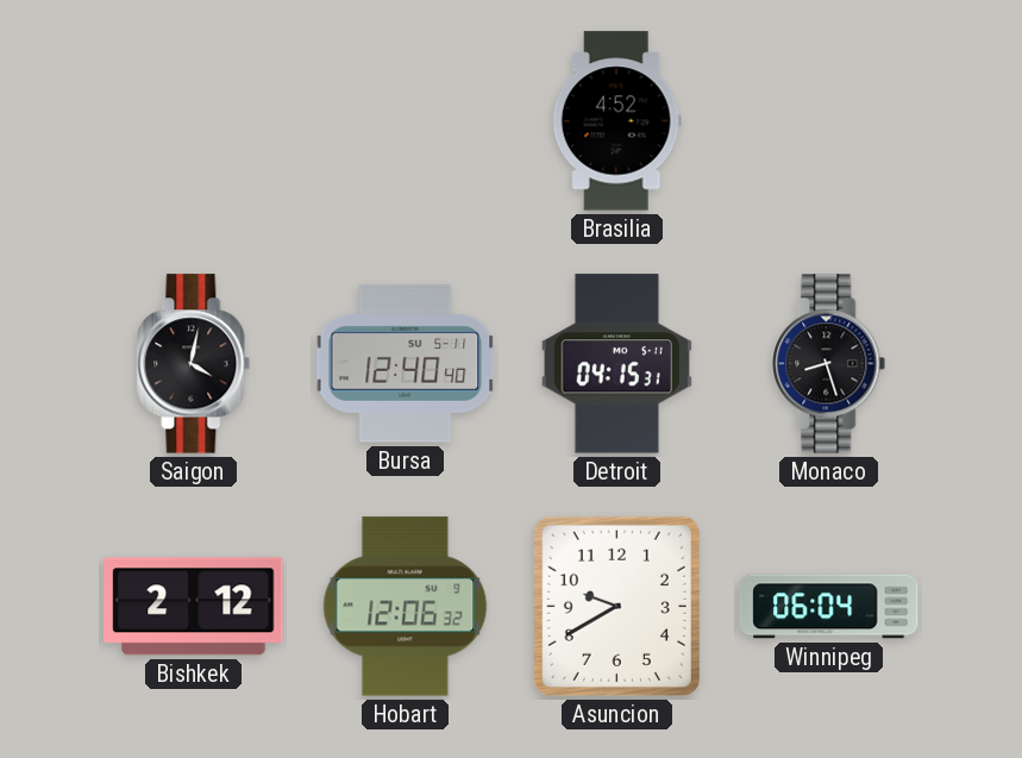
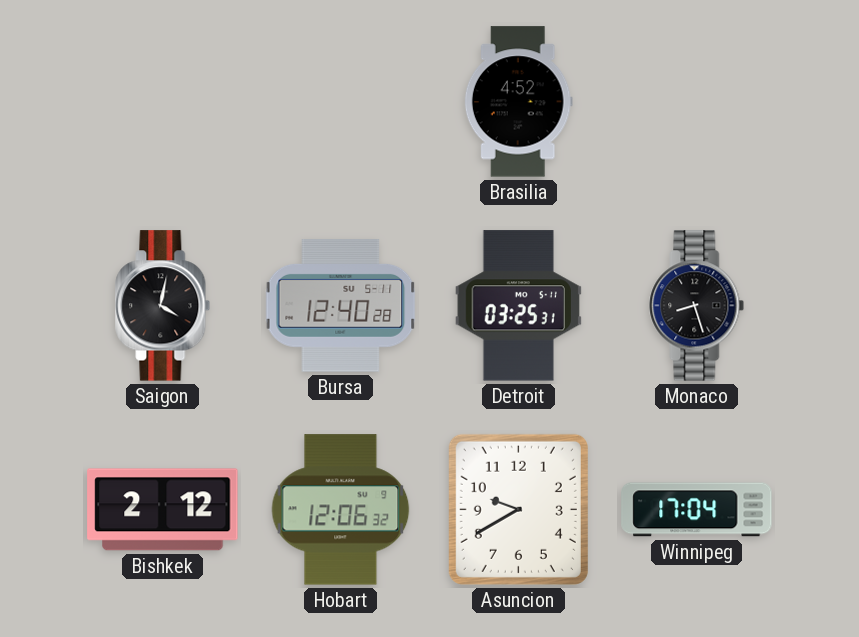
Bursa: 12:40:40 -> 12:40:28 (341, 306)
Detroit: 04:15 -> 03:25 (518, 306)
Winnipeg: 06:04 -> 17:04 (697, 510)
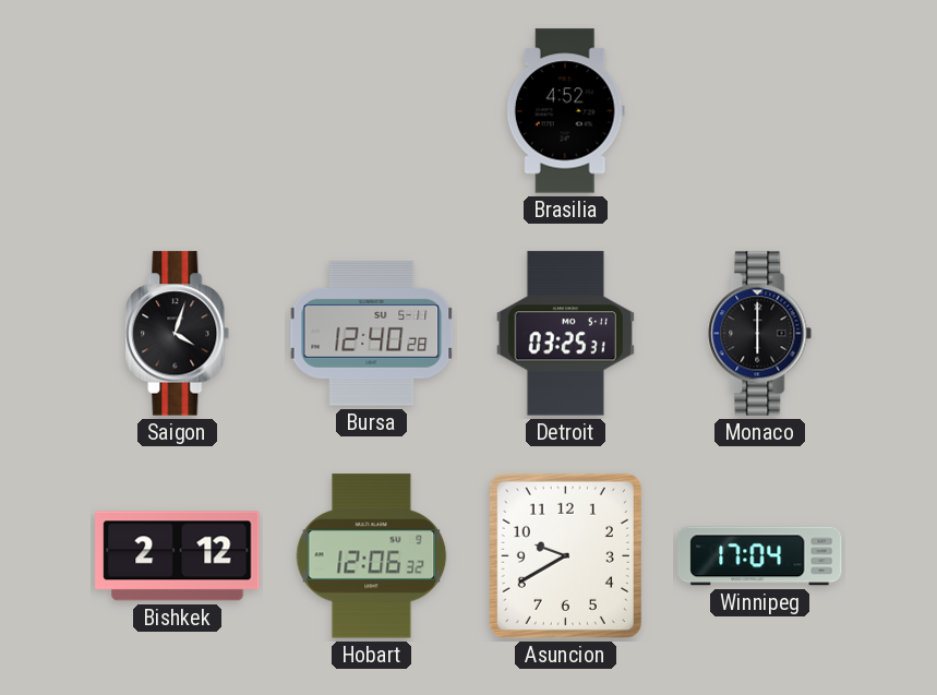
Saigon: 4:02 -> 4:03 (178, 334)
Monaco: 8:27 -> 6:00 (760, 334)
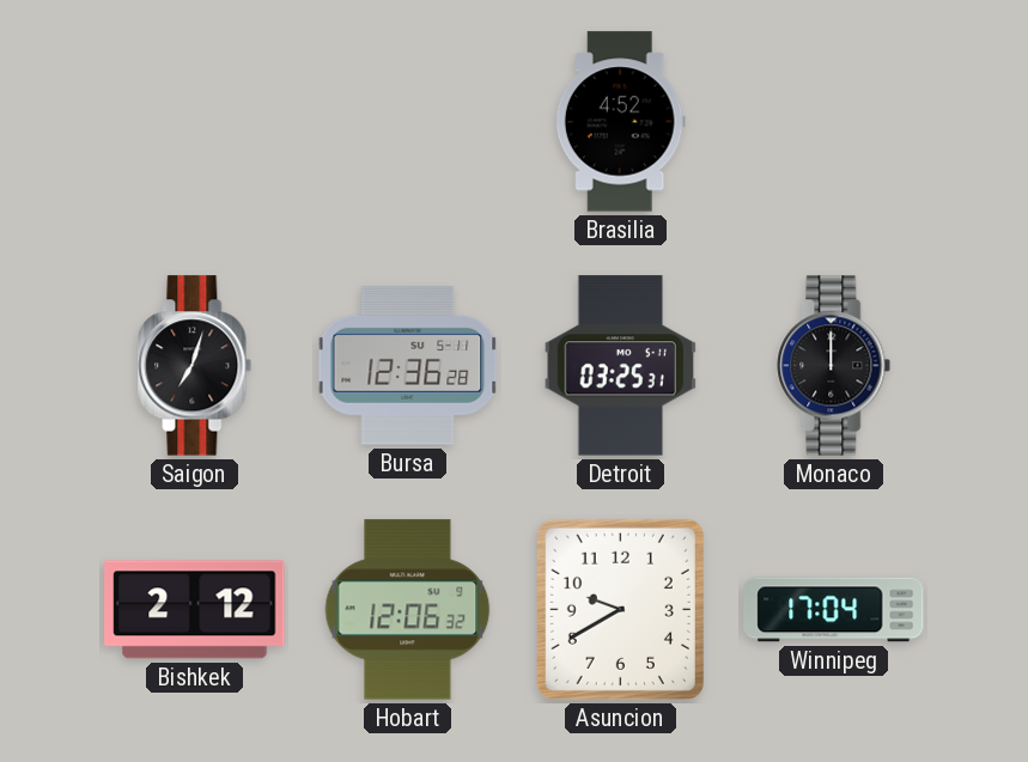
Saigon: 4:03 -> 7:03 (195, 366)
Bursa: 12:40 -> 12:36 (408, 366)
Monaco: 6:00 -> 12:00 (834, 366)
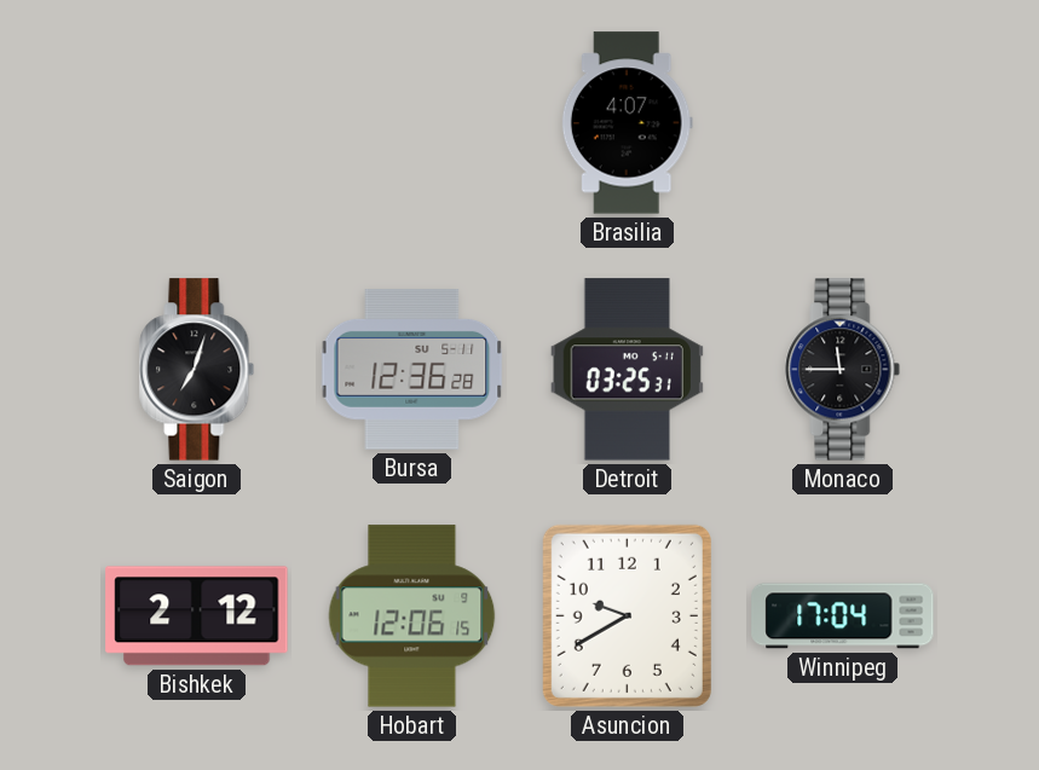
Brasilia: 4:52 -> 4:07 (627, 123)
Monaco: 12:00 -> 11:45 (843, 370)
Hobart: 12:06:32 -> 12:06:15 (412, 616)
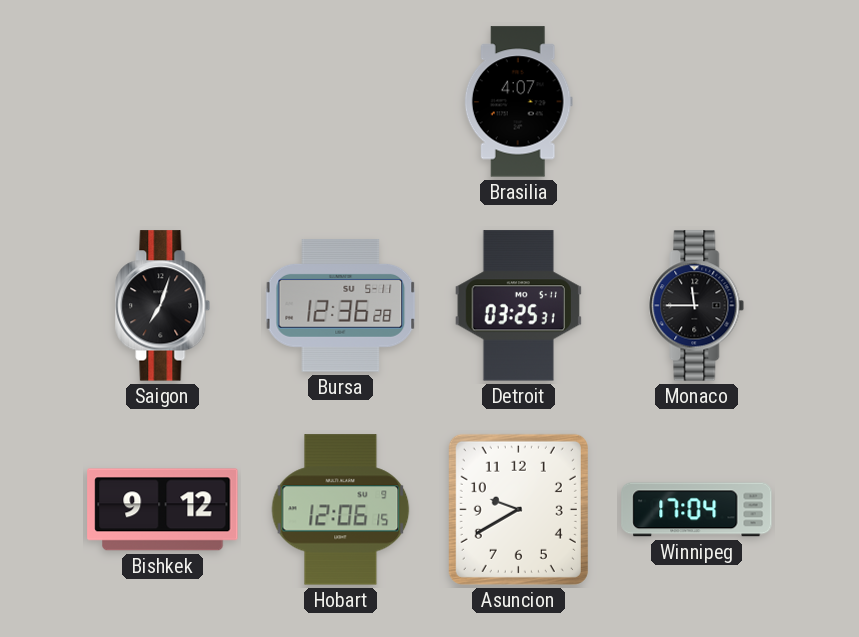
Bishkek: 2:12 -> 9:12 (163, 510)
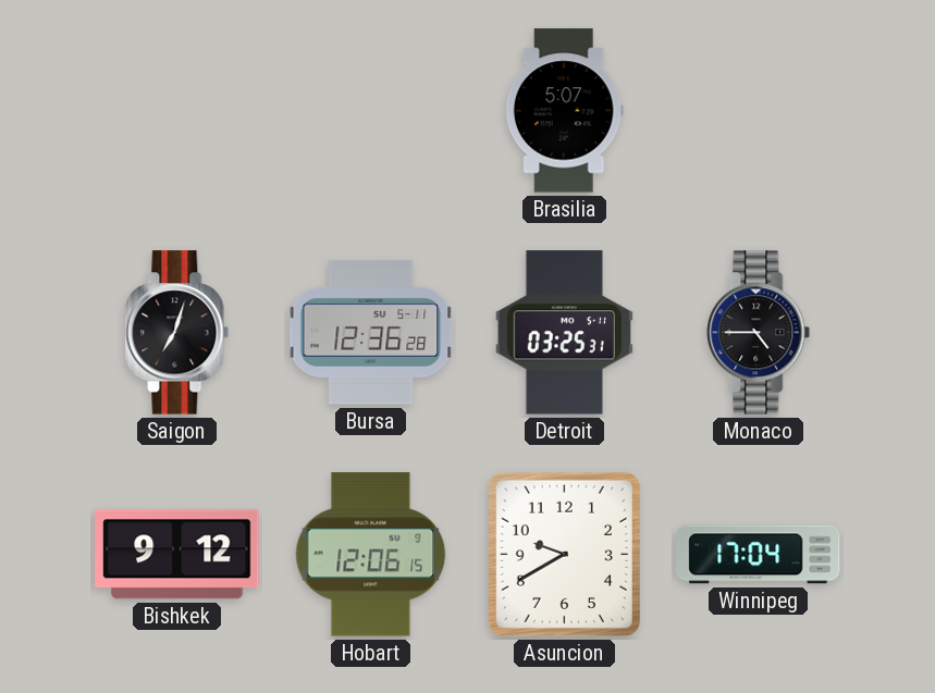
Brasilia: 4:07 -> 5:07 (564, 111)
Monaco: 11:45 -> 4:45 (759, 333)
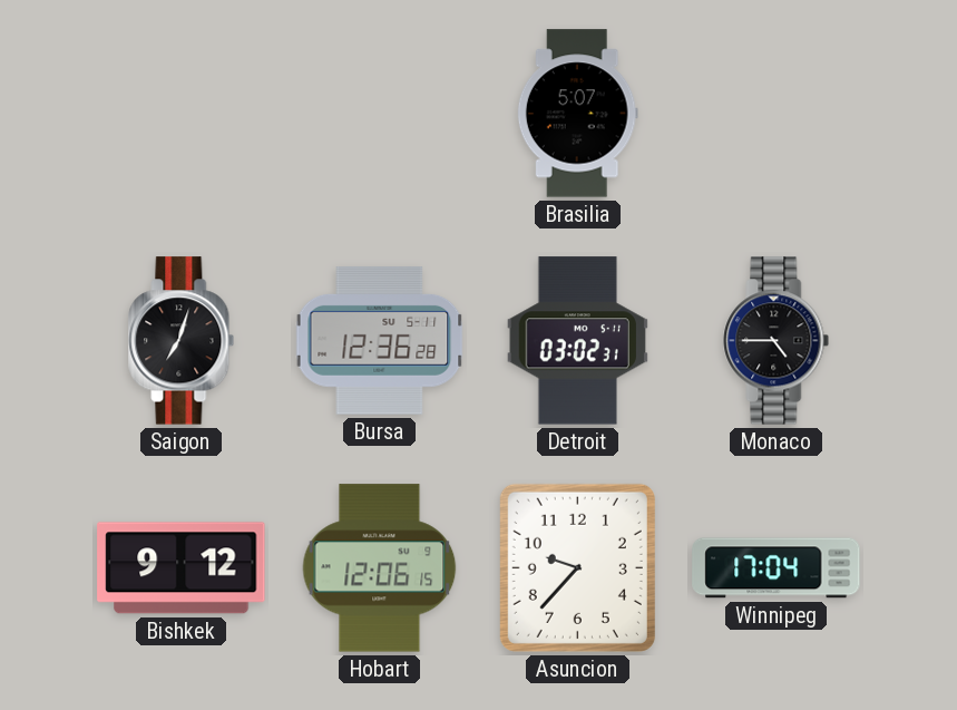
Detroit: 03:25 -> 03:02 (577, 341)
Asuncion: 9:40 -> 9:37 (577, 567)
